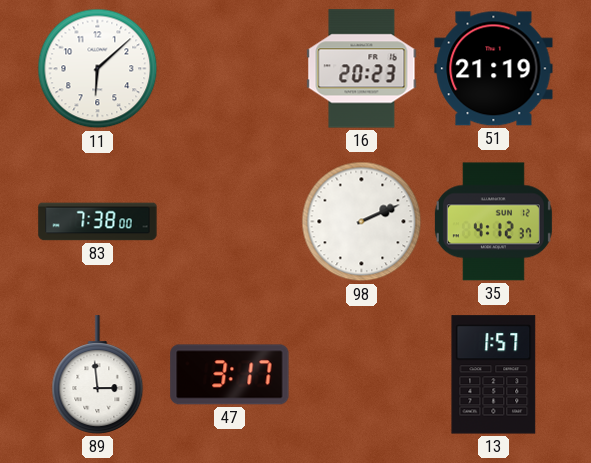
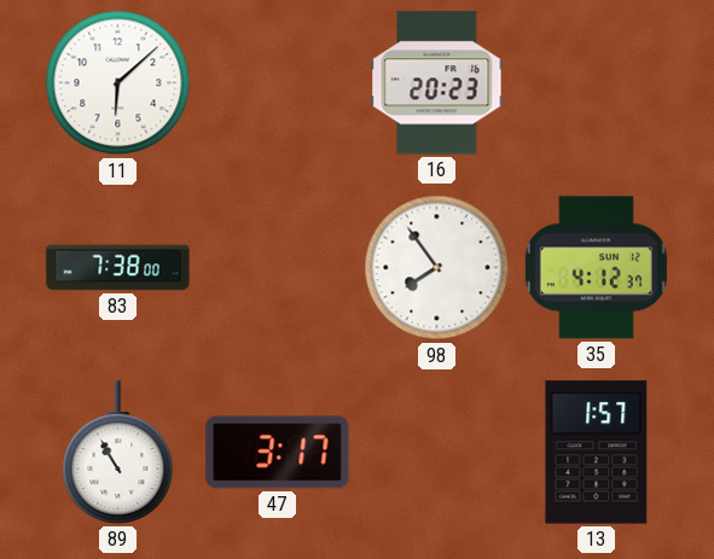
51: 21:19 -> none (494, 69)
98: 2:11 -> 7:54 (437, 268)
89: 2:59 -> 10:55 (118, 453)
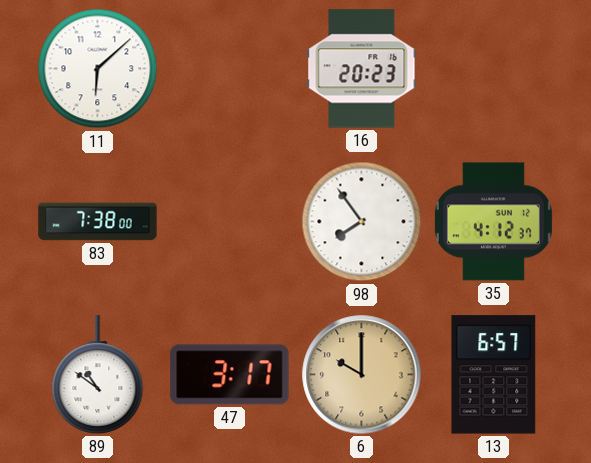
89: 10:55 -> 10:51 (98, 375)
6: none -> 10:00 (362, 375)
13: 1:57 -> 6:57 (494, 375)
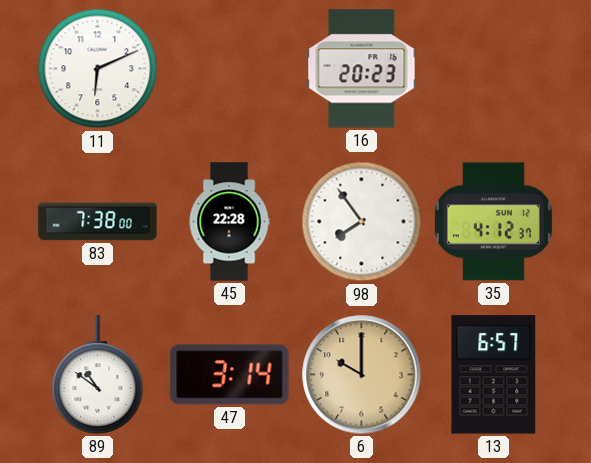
11: 6:08 -> 6:11 (98, 69)
45: none -> 22:28 (229, 222)
47: 3:17 -> 3:14 (230, 375)
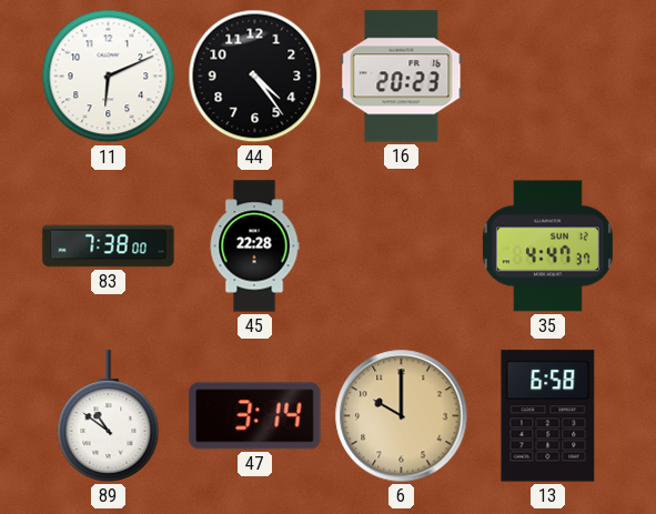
44: none -> 4:24 (255, 77)
98: 7:54 -> none (362, 222)
35: 4:12 -> 4:47 (547, 246)
13: 6:57 -> 6:58 (548, 416)
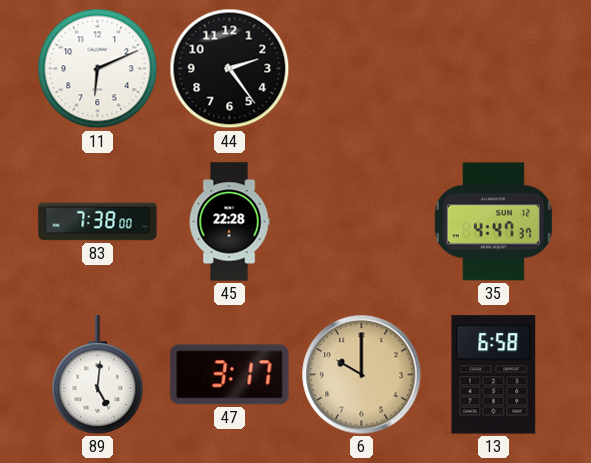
44: 4:24 -> 2:24 (230, 69)
16: 20:23 -> none (402, 77)
89: 10:51 -> 5:01 (98, 375)
47: 3:14 -> 3:17 (230, 375)
